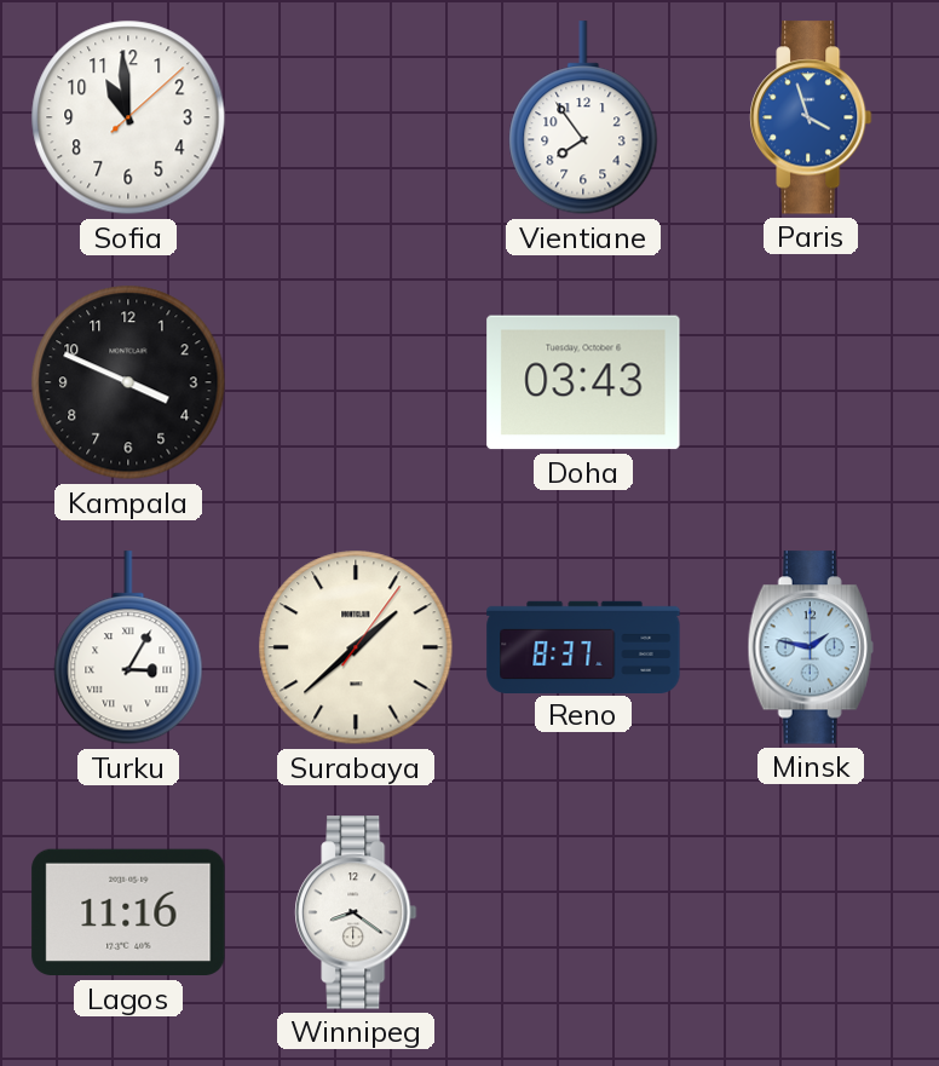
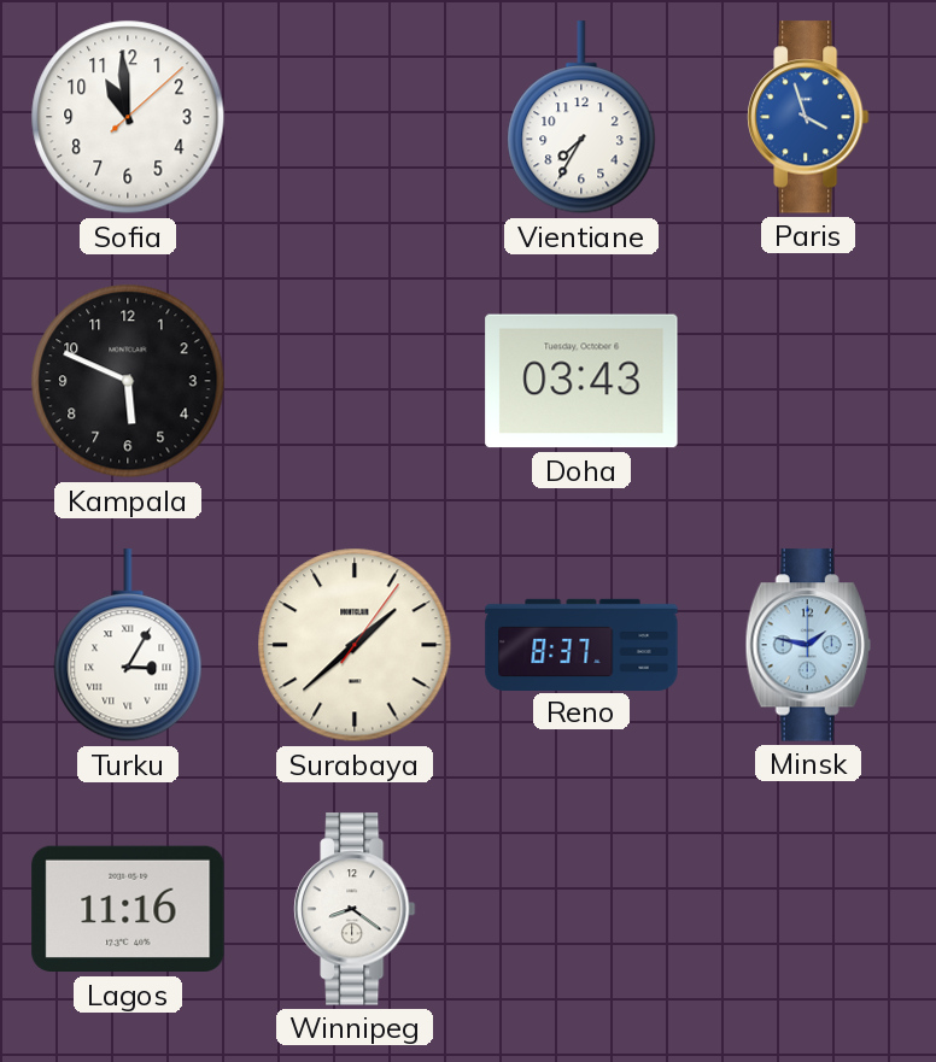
Vientiane: 7:54 -> 7:35 (581, 118)
Kampala: 3:49 -> 5:49 (128, 381)
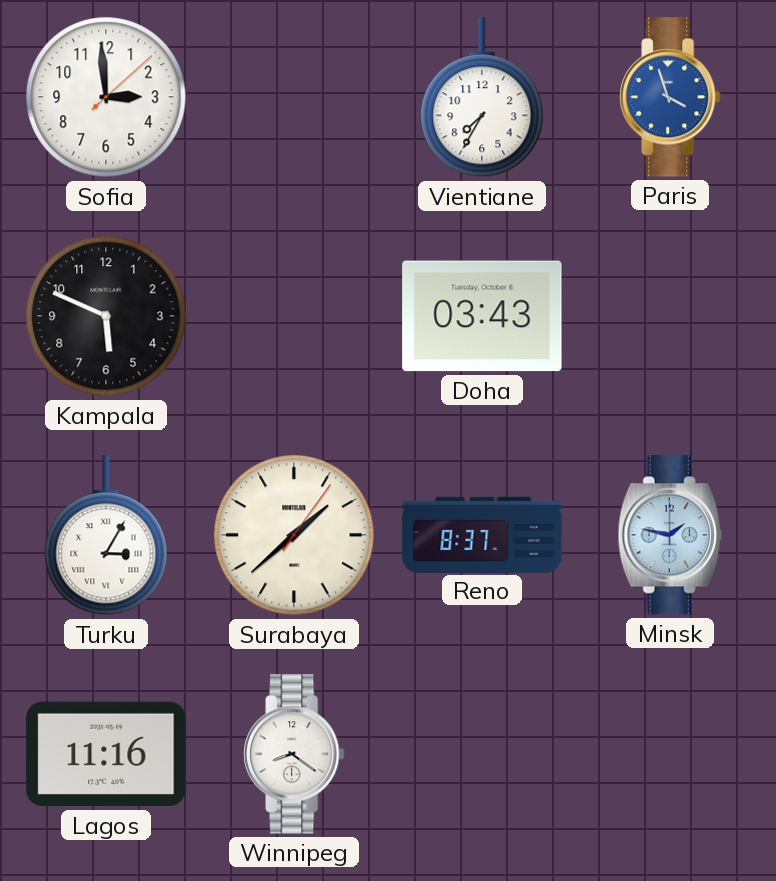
Sofia: 10:59 -> 2:59 (106, 97)
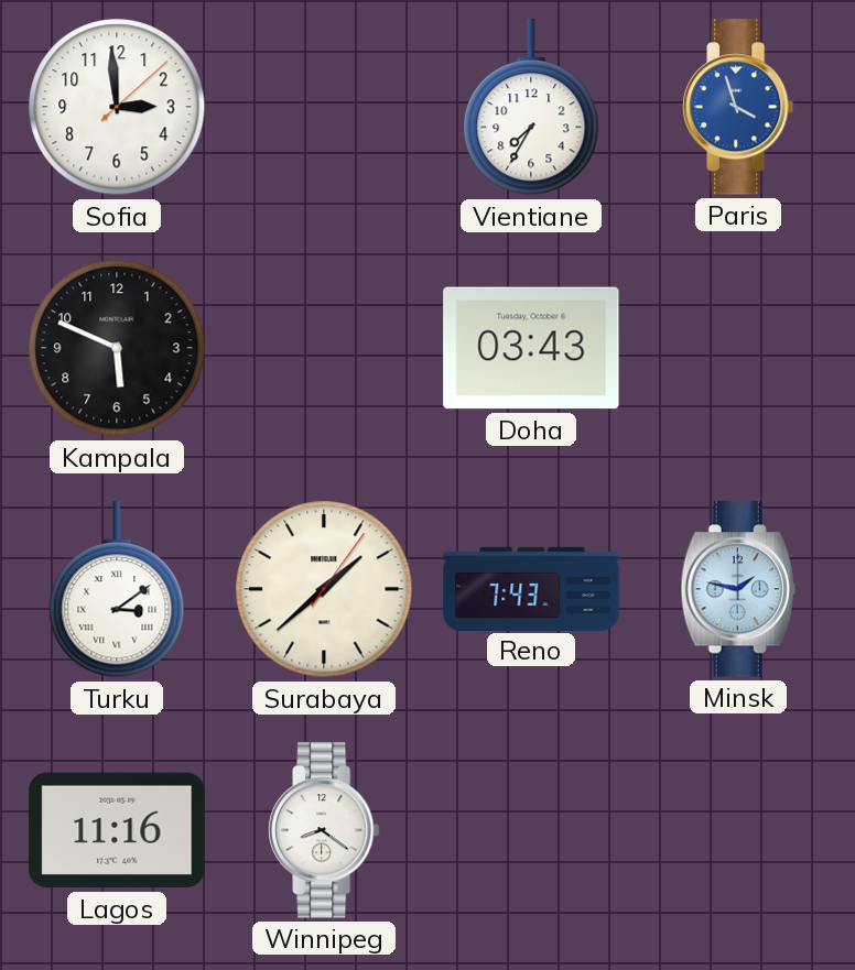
Turku: 3:05 -> 3:09 (117, 590)
Reno: 8:37 -> 7:43 (531, 588)
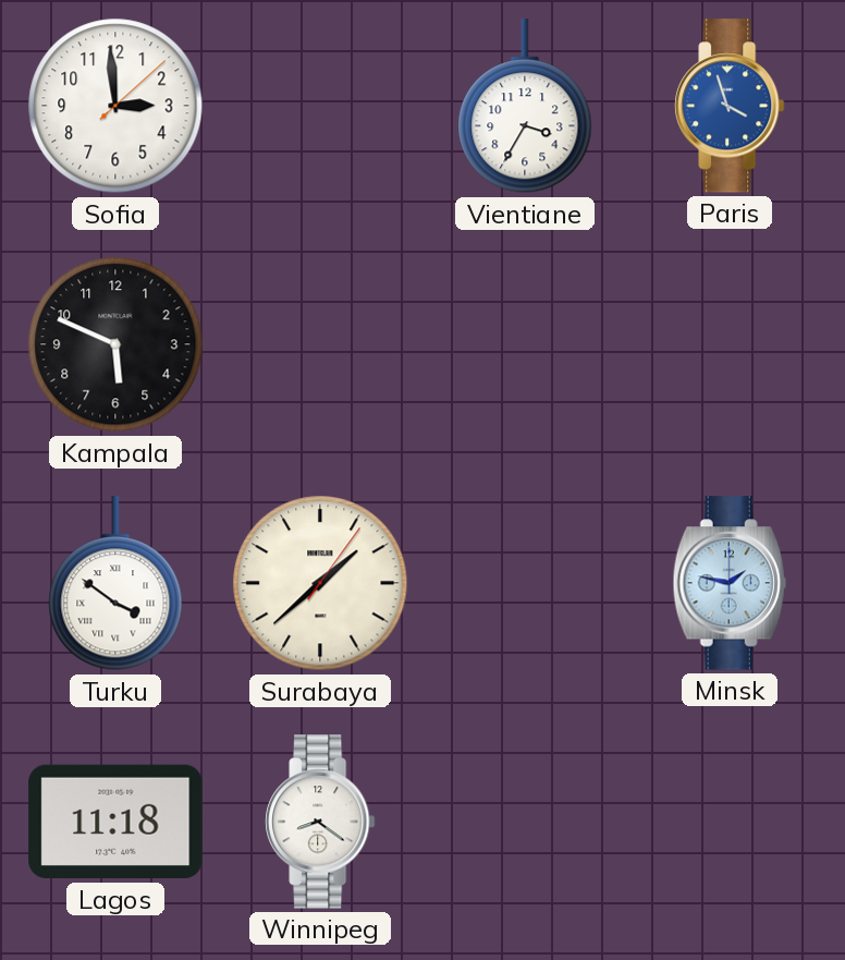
Vientiane: 7:35 -> 3:35 (525, 107)
Doha: 03:43 -> none (531, 348)
Turku: 3:09 -> 3:51 (115, 584)
Reno: 7:43 -> none (531, 588)
Lagos: 11:16 -> 11:18 (115, 822)
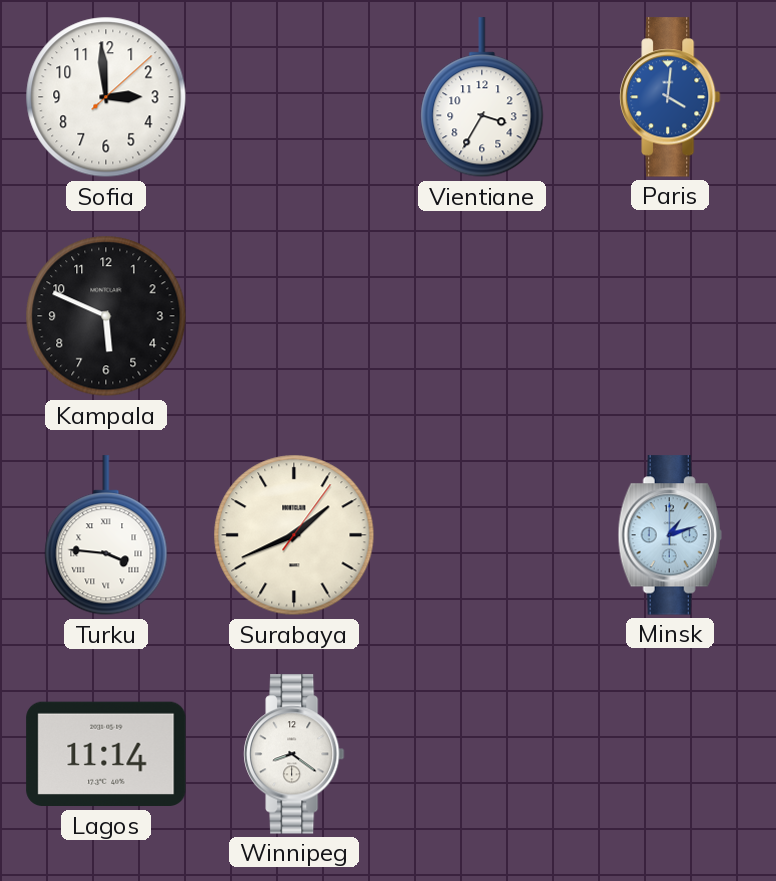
Paris: 3:57 -> 4:01 (670, 97)
Turku: 3:51 -> 3:46 (106, 536)
Surabaya: 1:38 -> 1:41 (294, 535)
Minsk: 1:47 -> 1:12 (670, 535)
Lagos: 11:18 -> 11:14 (106, 754)
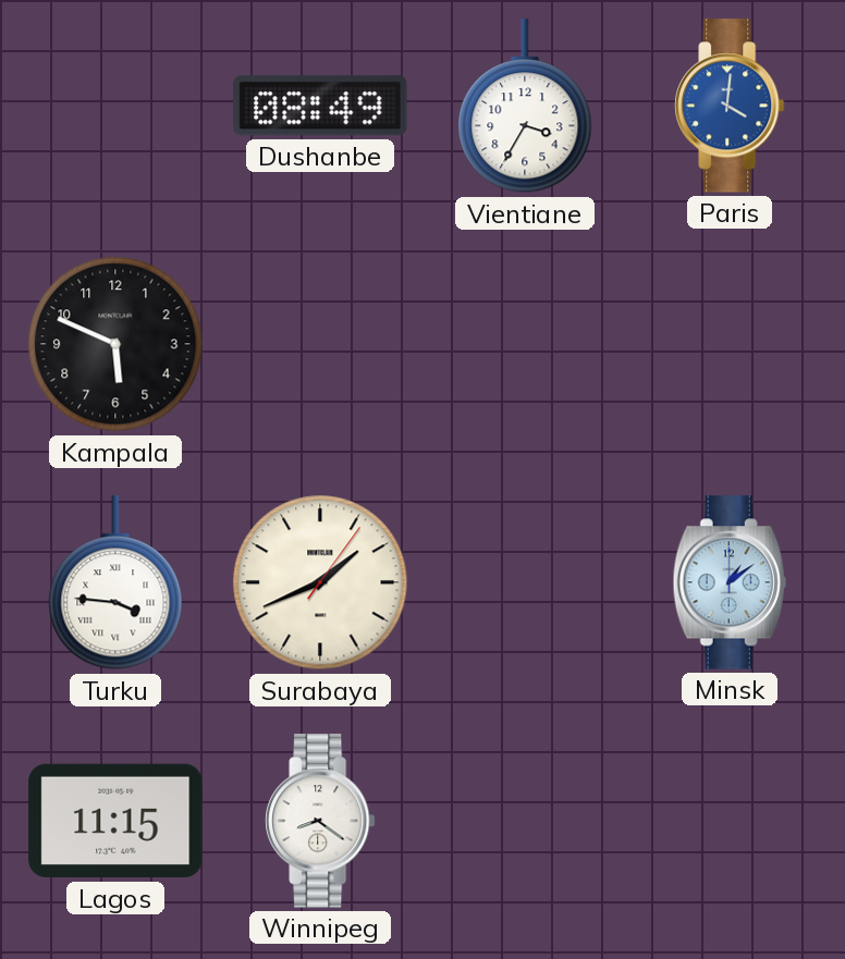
Sofia: 2:59 -> none (106, 97)
Dushanbe: none -> 08:49 (320, 106)
Minsk: 1:12 -> 1:09 (730, 582)
Lagos: 11:14 -> 11:15 (115, 821)
